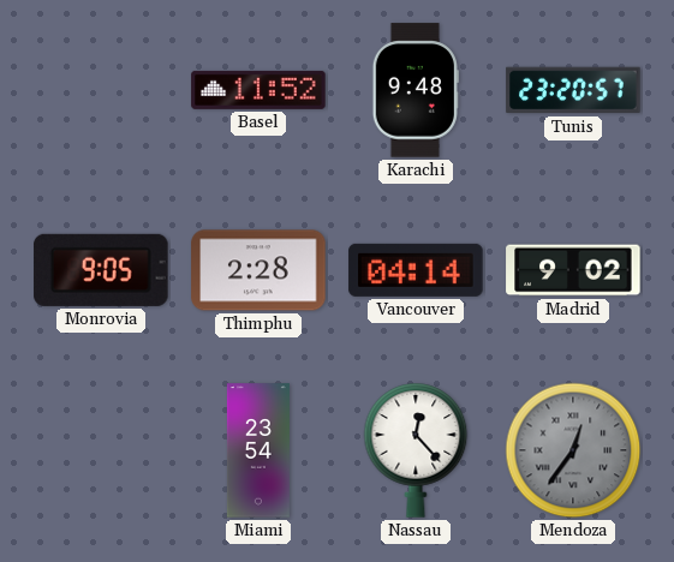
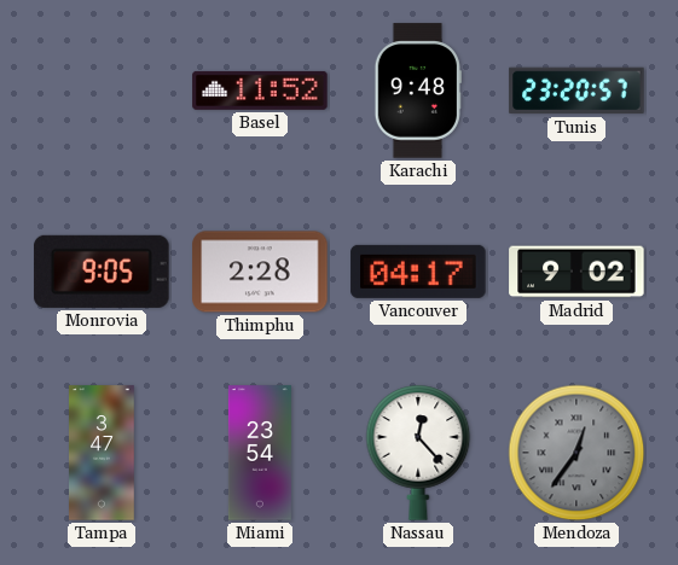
Vancouver: 04:14 -> 04:17 (418, 272)
Tampa: none -> 3:47 (103, 453)
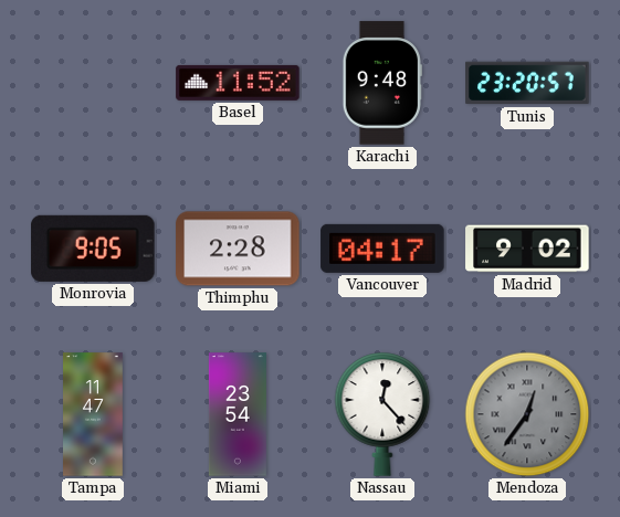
Tampa: 3:47 -> 11:47 (94, 414)
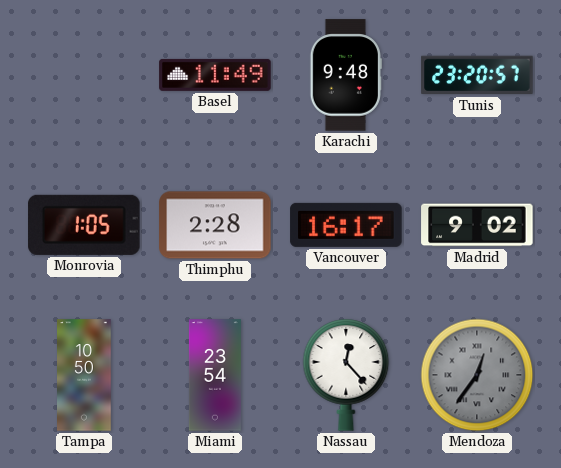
Basel: 11:52 -> 11:49 (215, 75)
Monrovia: 9:05 -> 1:05 (84, 225)
Vancouver: 04:17 -> 16:17 (346, 225)
Tampa: 11:47 -> 10:50 (85, 375)
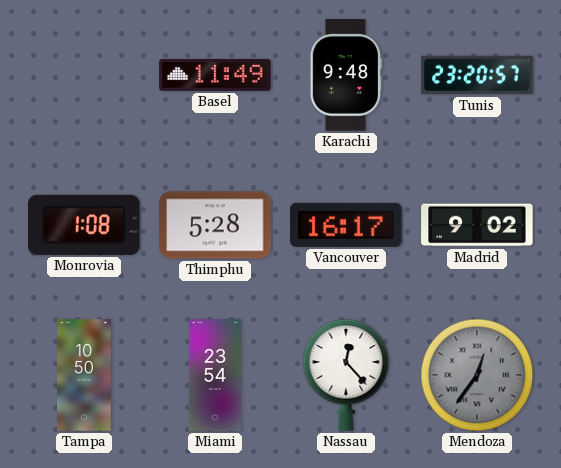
Monrovia: 1:05 -> 1:08 (84, 225)
Thimphu: 2:28 -> 5:28 (215, 225)
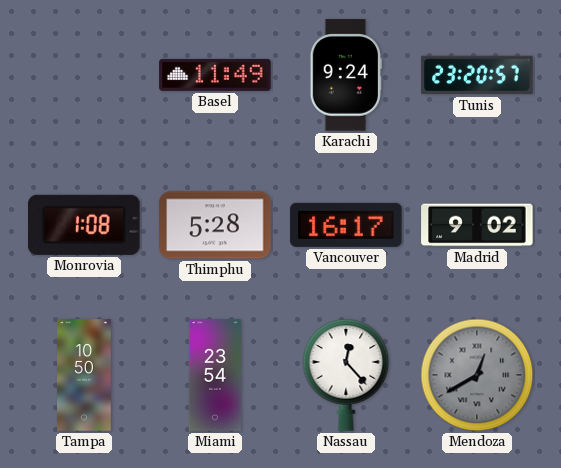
Karachi: 9:48 -> 9:24 (346, 75)
Mendoza: 12:36 -> 12:40 (477, 375)
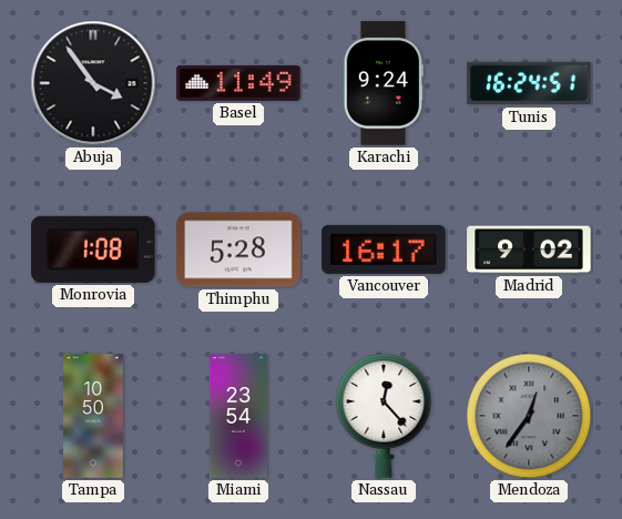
Abuja: none -> 3:54 (93, 83)
Tunis: 23:20 -> 16:24 (529, 83)
Mendoza: 12:40 -> 12:36 (529, 416)
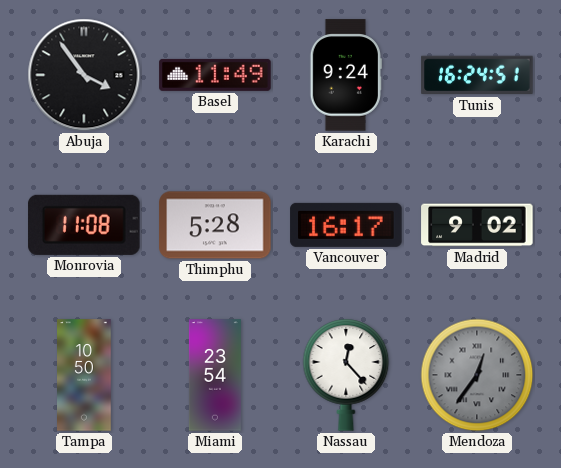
Monrovia: 1:08 -> 11:08 (84, 225)
